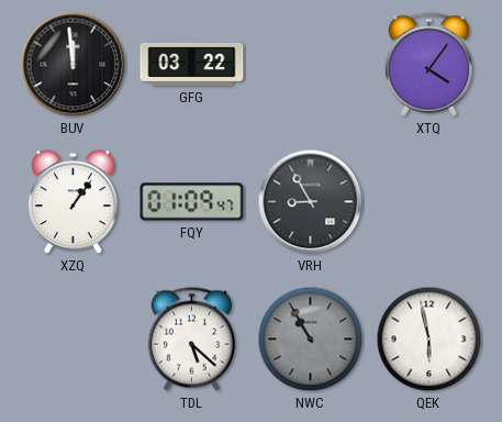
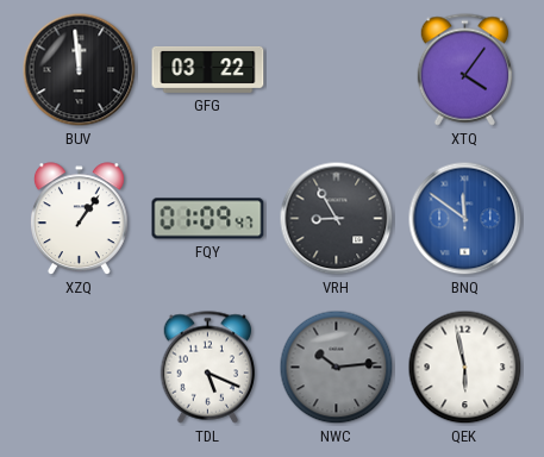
BNQ: none -> 11:51 (465, 219)
TDL: 5:22 -> 5:19 (208, 368)
NWC: 10:55 -> 10:14 (337, 368)
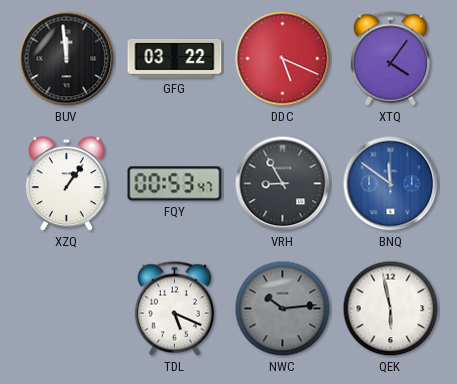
DDC: none -> 5:19 (283, 59)
FQY: 01:09 -> 00:53 (175, 184)
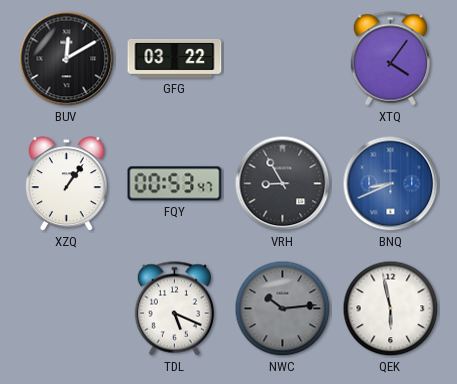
BUV: 11:59 -> 12:10 (67, 59)
DDC: 5:19 -> none (283, 59)
BNQ: 11:51 -> 8:41 (391, 184)
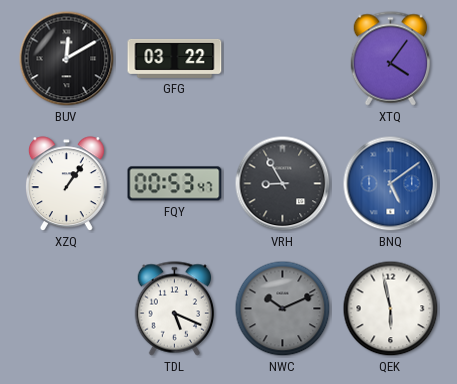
BNQ: 8:41 -> 5:09 (391, 184)
NWC: 10:14 -> 10:11 (283, 309)
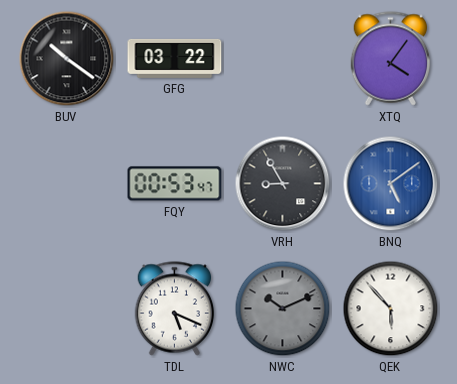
BUV: 12:10 -> 10:21 (67, 59)
XZQ: 1:06 -> none (66, 184)
QEK: 5:58 -> 5:53 (391, 309)
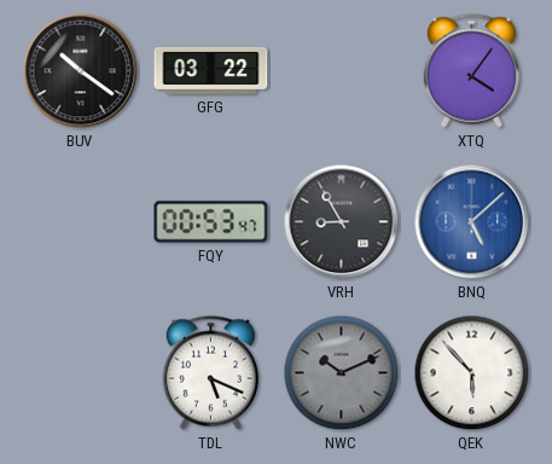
BNQ: 5:09 -> 5:08 (472, 222)
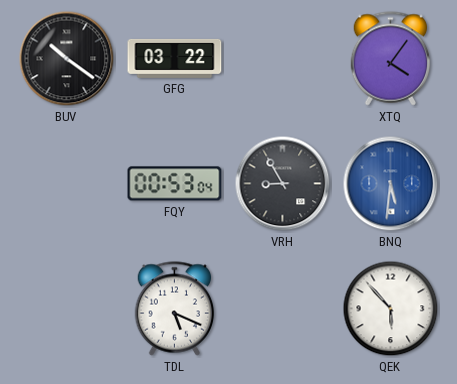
FQY: 00:53:47 -> 00:53:04 (175, 184)
BNQ: 5:08 -> 5:31 (391, 184)
NWC: 10:11 -> none (342, 373)
